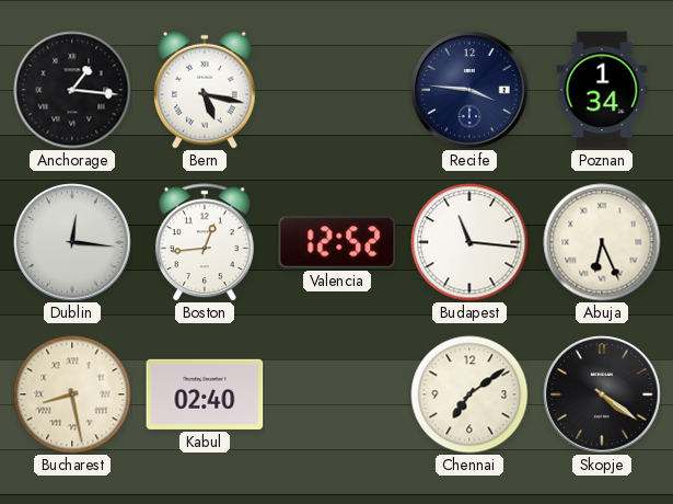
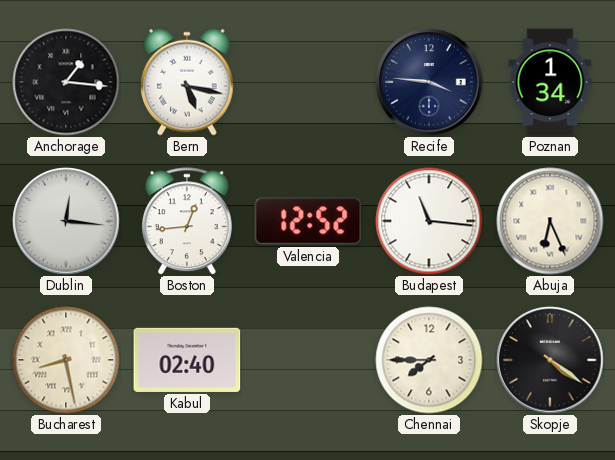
Chennai: 7:09 -> 7:45 (429, 360)
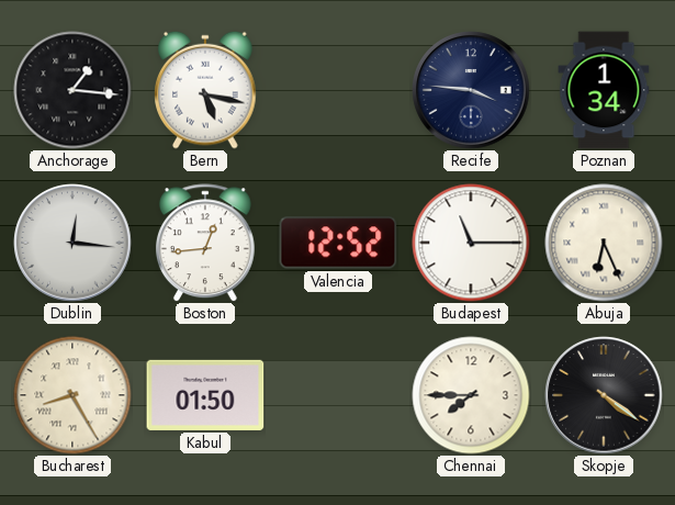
Budapest: 11:16 -> 11:15 (471, 243)
Bucharest: 8:28 -> 8:25 (72, 395)
Kabul: 02:40 -> 01:50 (205, 395)
